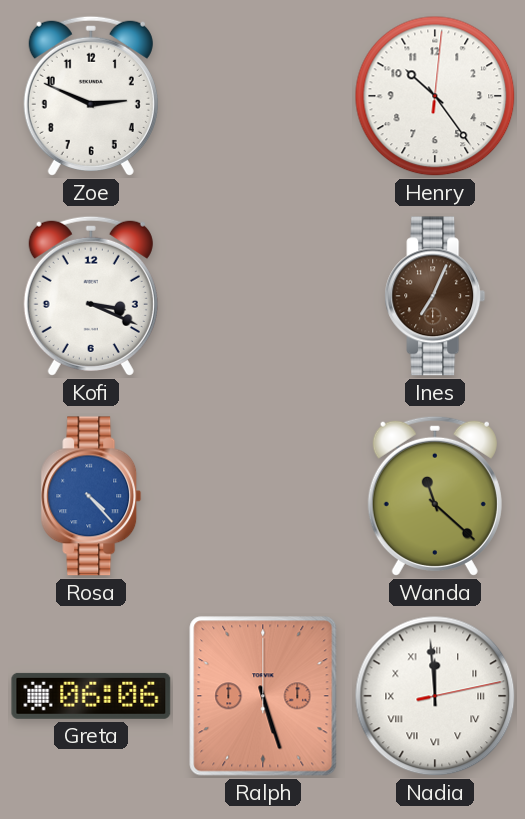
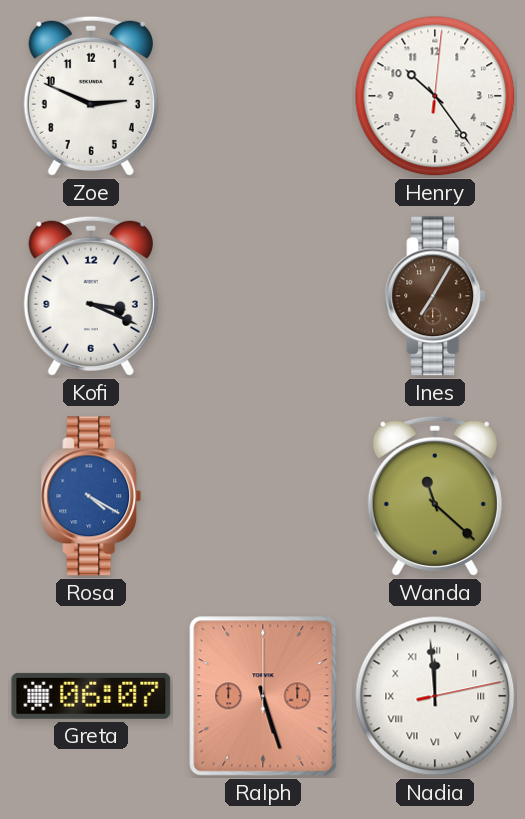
Ines: 7:04 -> 7:05 (435, 296)
Rosa: 4:23 -> 4:20 (91, 496)
Greta: 06:06 -> 06:07 (91, 696)
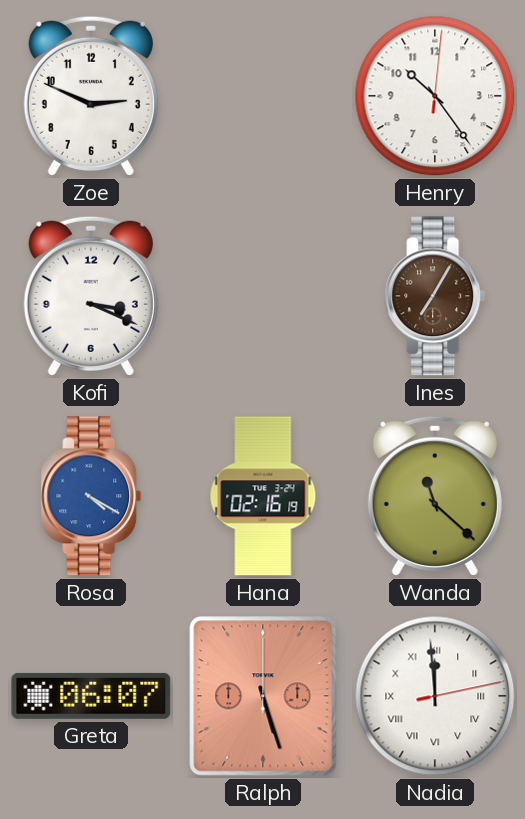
Hana: none -> 02:16 (263, 496)
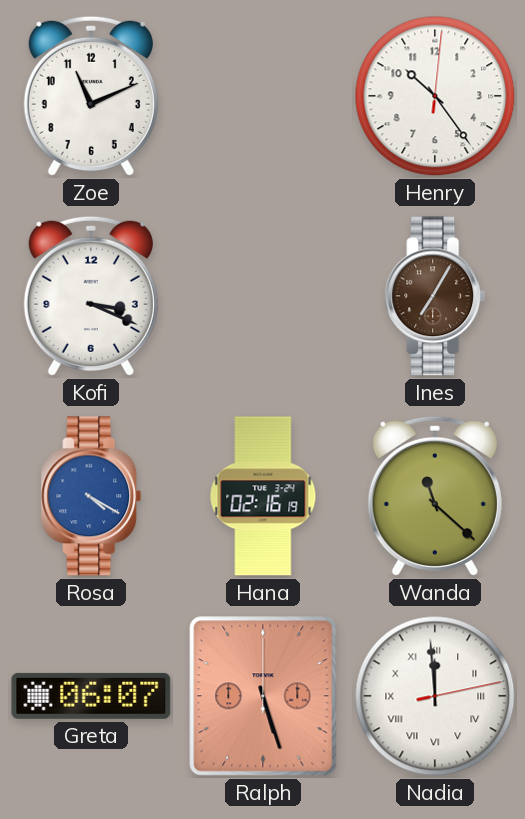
Zoe: 2:49 -> 11:11 (91, 96)
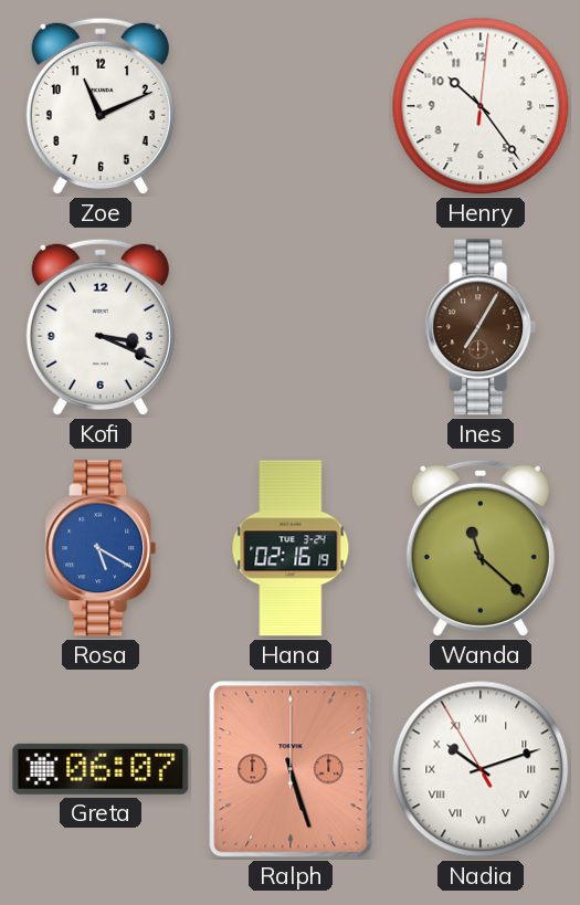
Rosa: 4:20 -> 5:20 (101, 548)
Nadia: 11:59 -> 10:11 (481, 769)
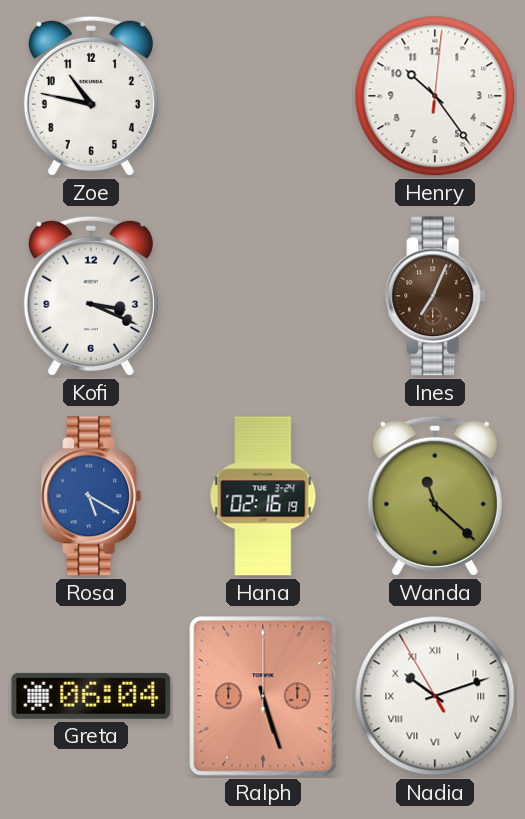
Zoe: 11:11 -> 10:47 (91, 96)
Ines: 7:05 -> 7:04 (435, 296)
Greta: 06:07 -> 06:04 (91, 696)
